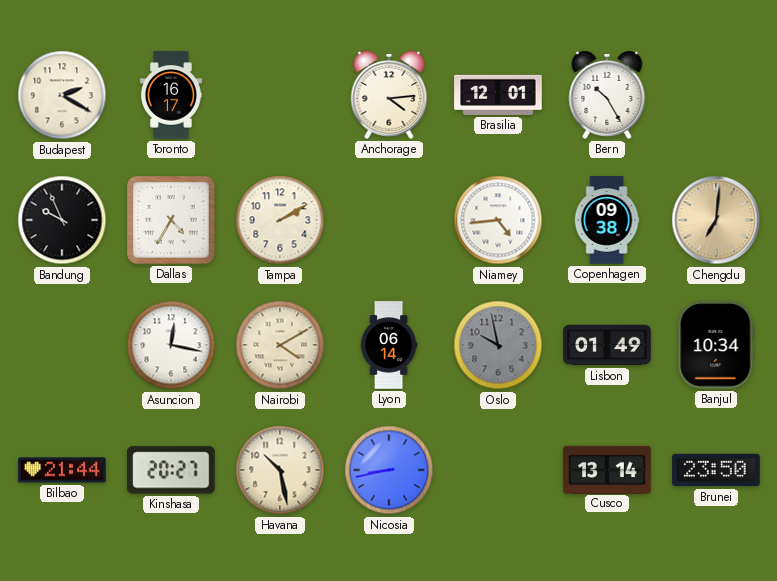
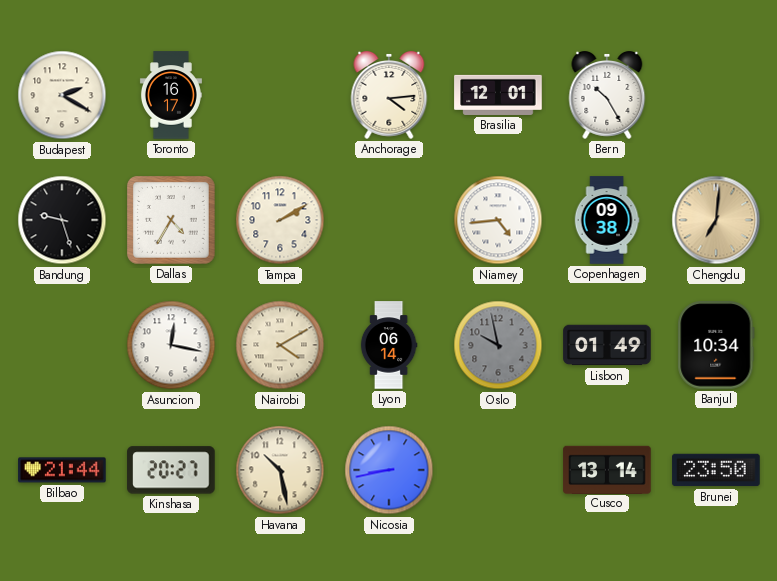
Bandung: 9:56 -> 9:27 (62, 220)
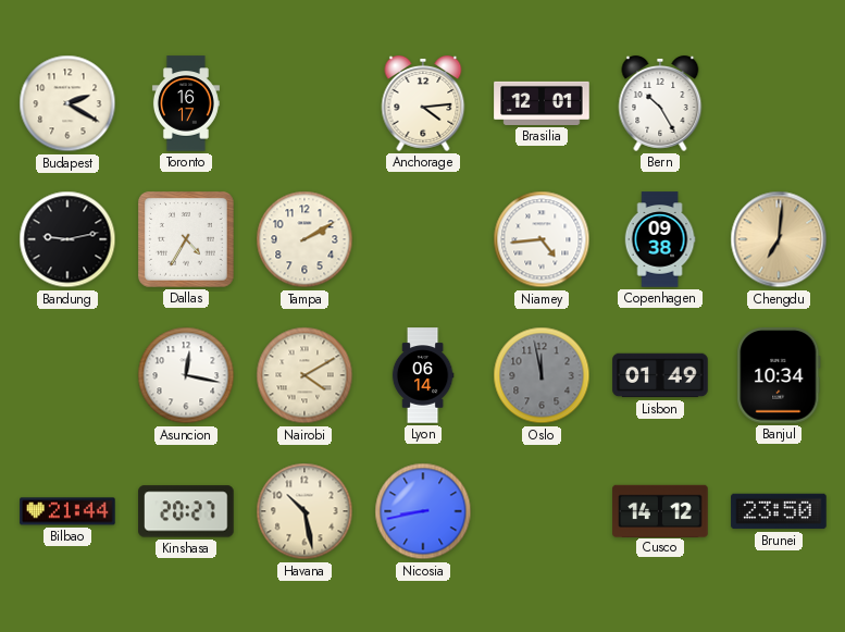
Bandung: 9:27 -> 9:13 (67, 239)
Oslo: 9:58 -> 11:58 (542, 375)
Cusco: 13:14 -> 14:12 (660, 510)
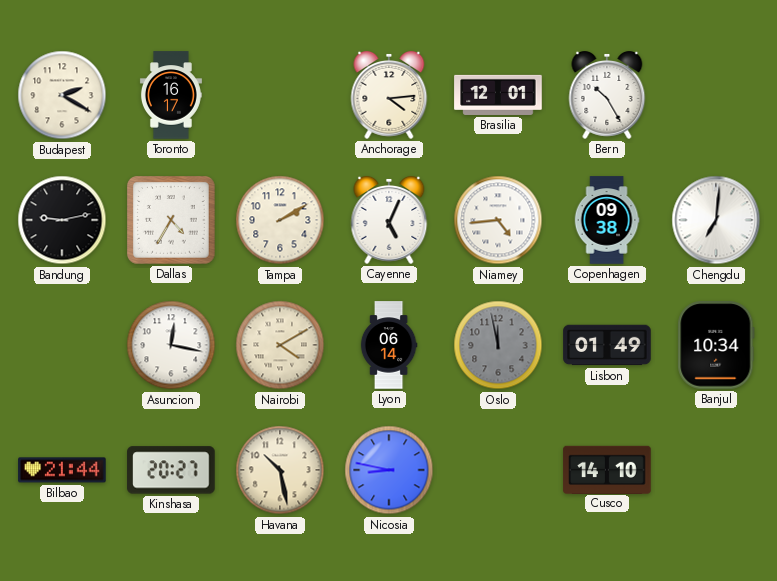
Cayenne: none -> 5:04 (389, 220)
Chengdu dial: champagne -> white (716, 220)
Nicosia: 8:43 -> 8:47 (389, 470)
Cusco: 14:12 -> 14:10 (607, 469)
Brunei: 23:50 -> none (779, 511)
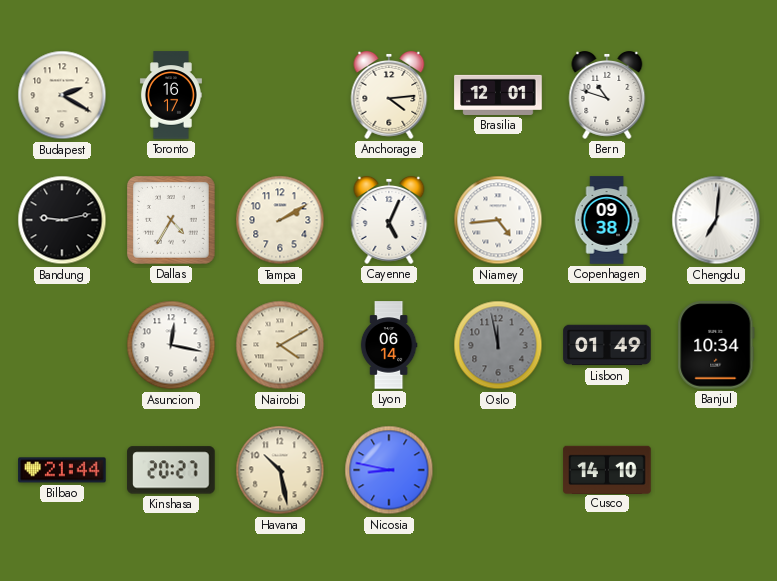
Bern: 10:25 -> 10:48 (607, 95)
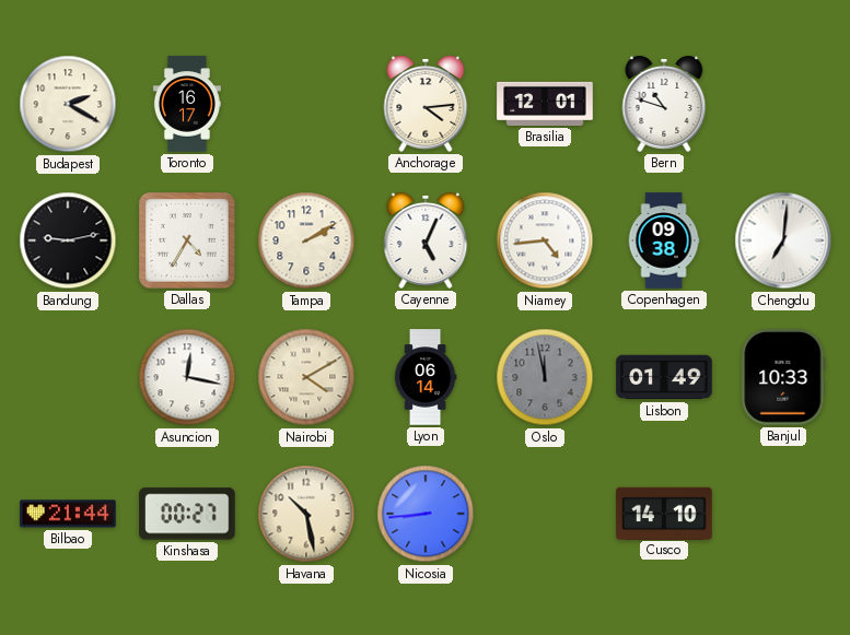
Banjul: 10:34 -> 10:33 (783, 377)
Kinshasa: 20:27 -> 00:27 (187, 514)
Nicosia: 8:47 -> 8:44 (426, 514)
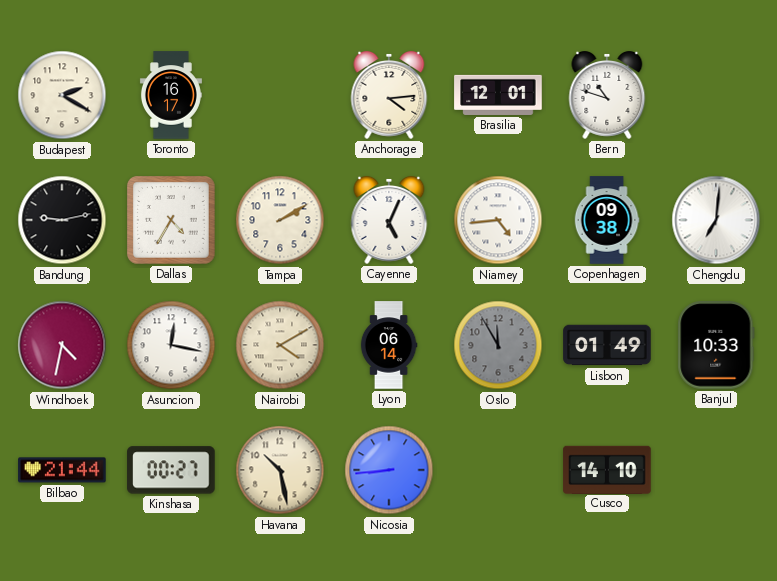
Windhoek: none -> 4:32 (62, 345)
Oslo: 11:58 -> 11:55 (498, 345)
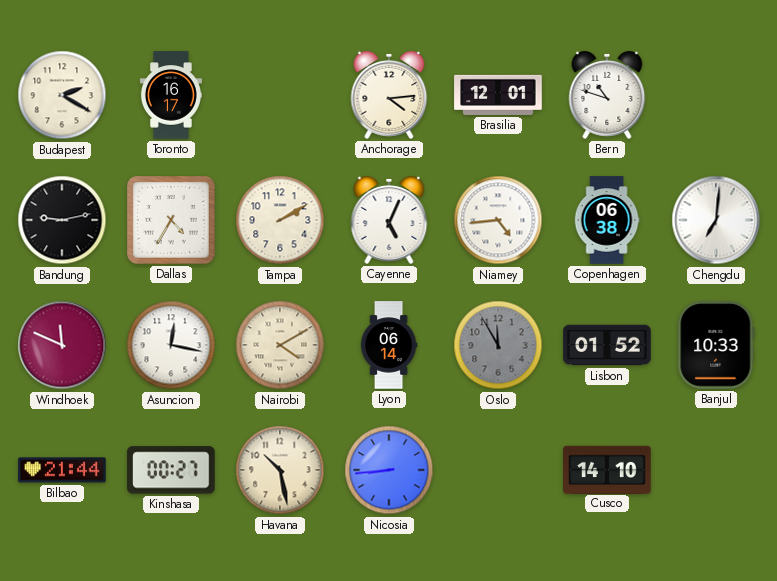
Copenhagen: 09:38 -> 06:38 (607, 220)
Windhoek: 4:32 -> 11:49 (62, 345)
Lisbon: 01:49 -> 01:52 (607, 345)
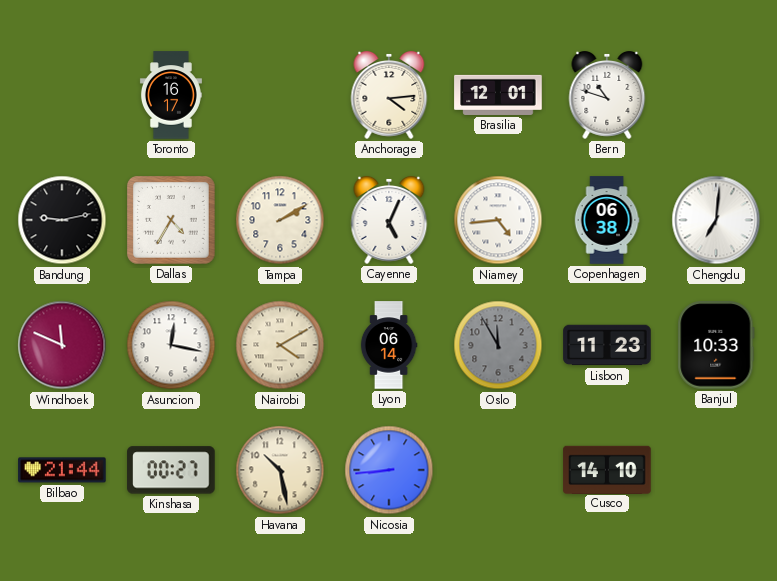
Budapest: 2:20 -> none (62, 95)
Lisbon: 01:52 -> 11:23 (607, 345)
